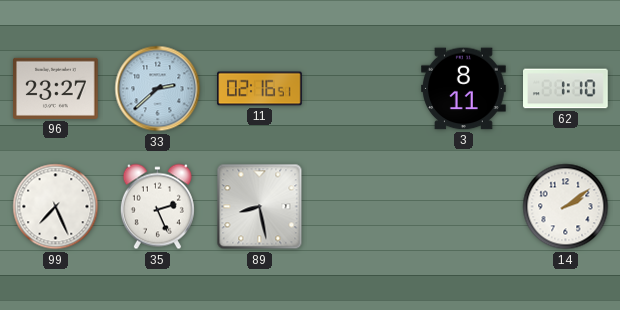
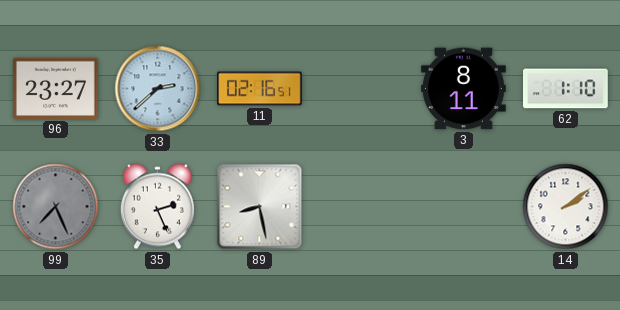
99 dial: white -> grey (56, 207)
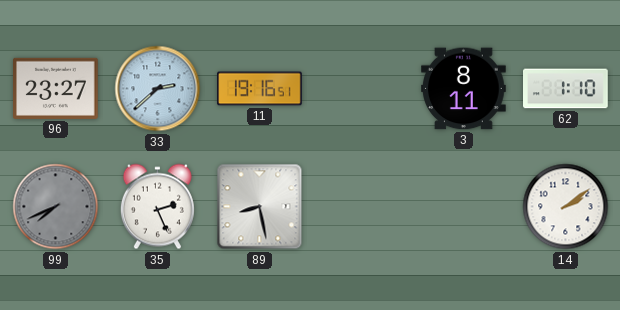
11: 02:16 -> 19:16 (260, 89)
99: 7:26 -> 7:41 (56, 207)
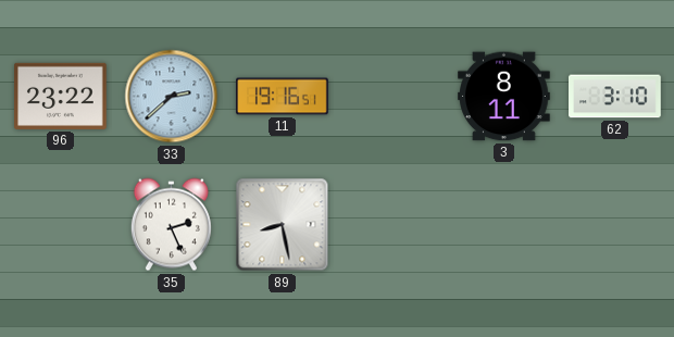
96: 23:27 -> 23:22 (61, 96)
62: 1:10 -> 3:10 (615, 97)
99: 7:41 -> none (56, 207)
14: 2:09 -> none (566, 207)
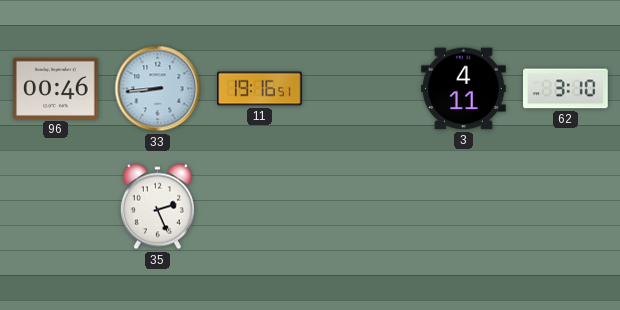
96: 23:22 -> 00:46 (56, 88)
33: 2:38 -> 8:44 (158, 89)
3: 8:11 -> 4:11 (464, 89)
89: 8:28 -> none (283, 225)
